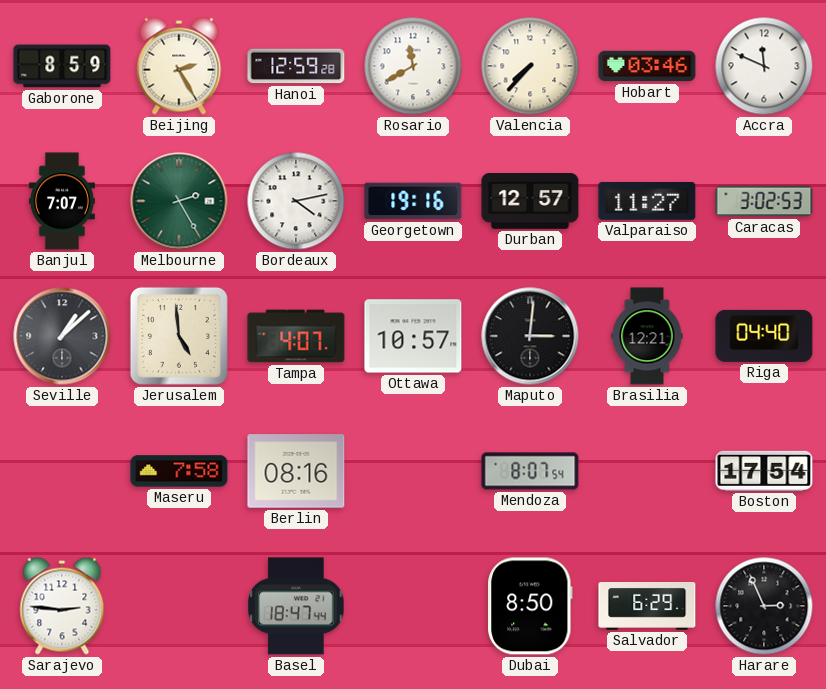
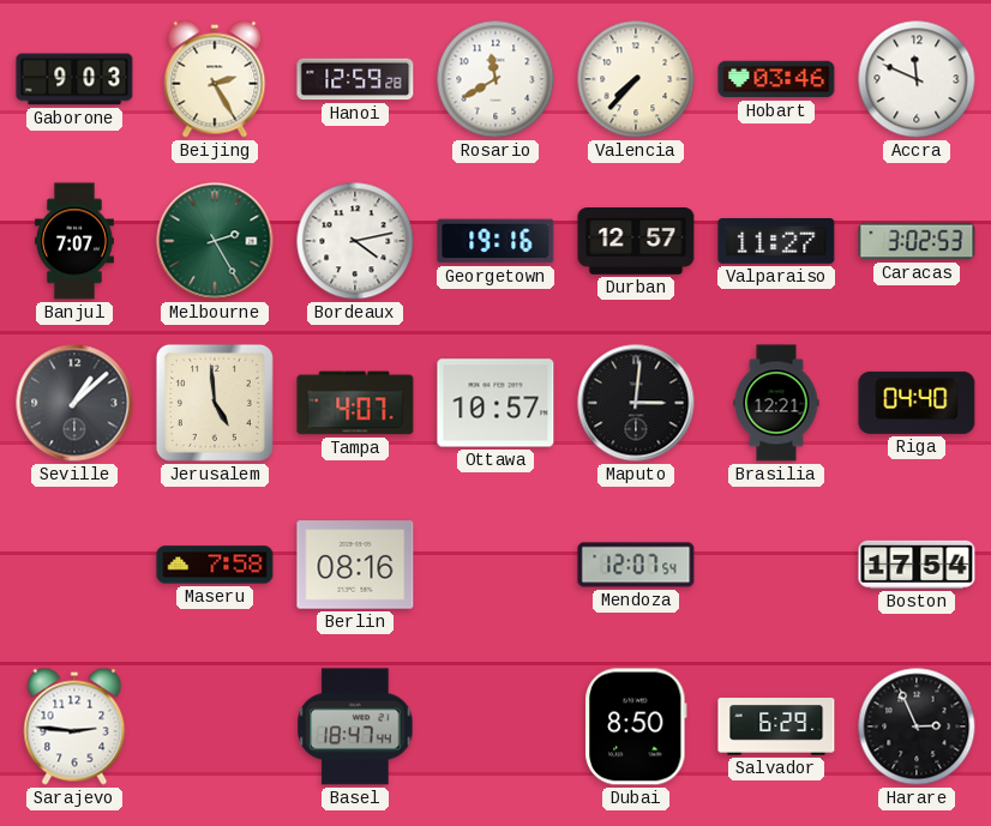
Gaborone: 8:59 -> 9:03 (74, 79)
Mendoza: 8:07 -> 12:07 (636, 565)
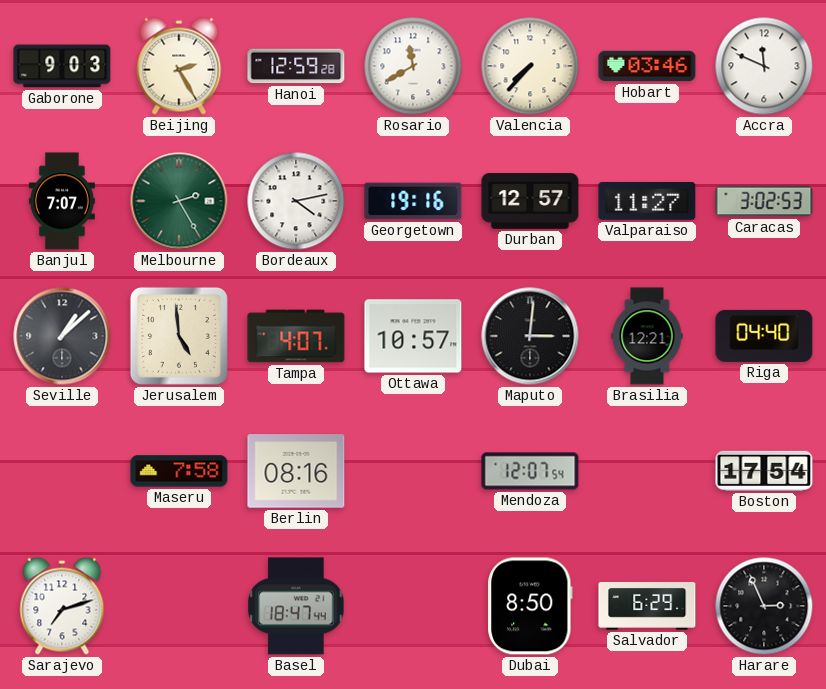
Sarajevo: 2:46 -> 7:12 (62, 606)
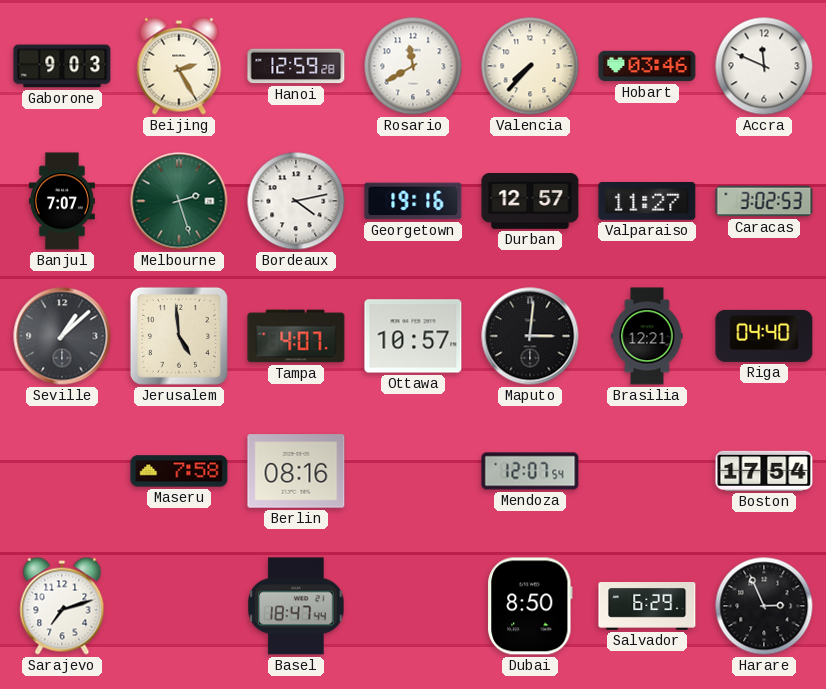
Melbourne: 2:25 -> 2:27 (179, 201)
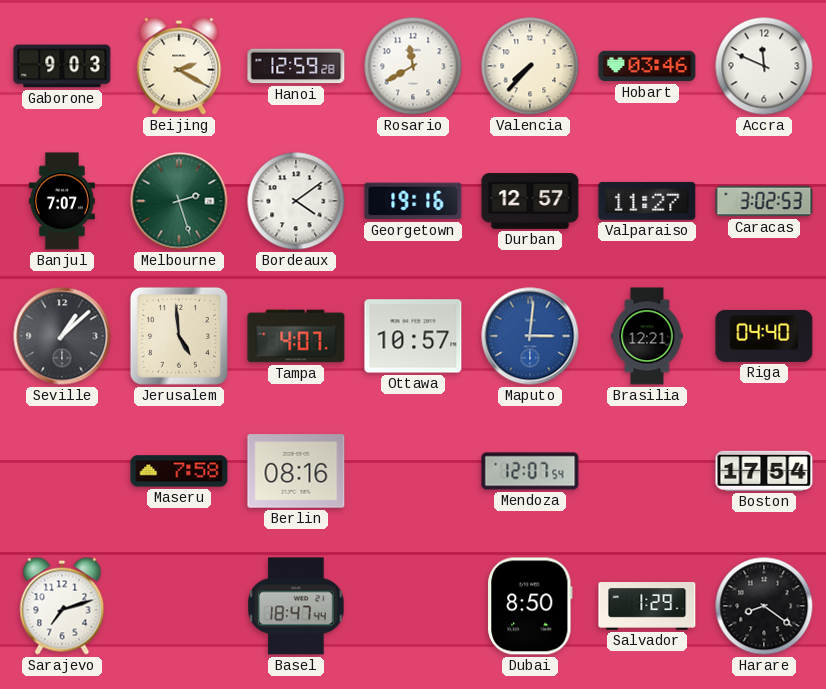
Beijing: 2:25 -> 2:20 (179, 66)
Bordeaux: 4:13 -> 4:09 (296, 201)
Maputo dial: black -> blue (530, 336)
Salvador: 6:29 -> 1:29 (647, 607)
Harare: 2:56 -> 8:21 (764, 606)
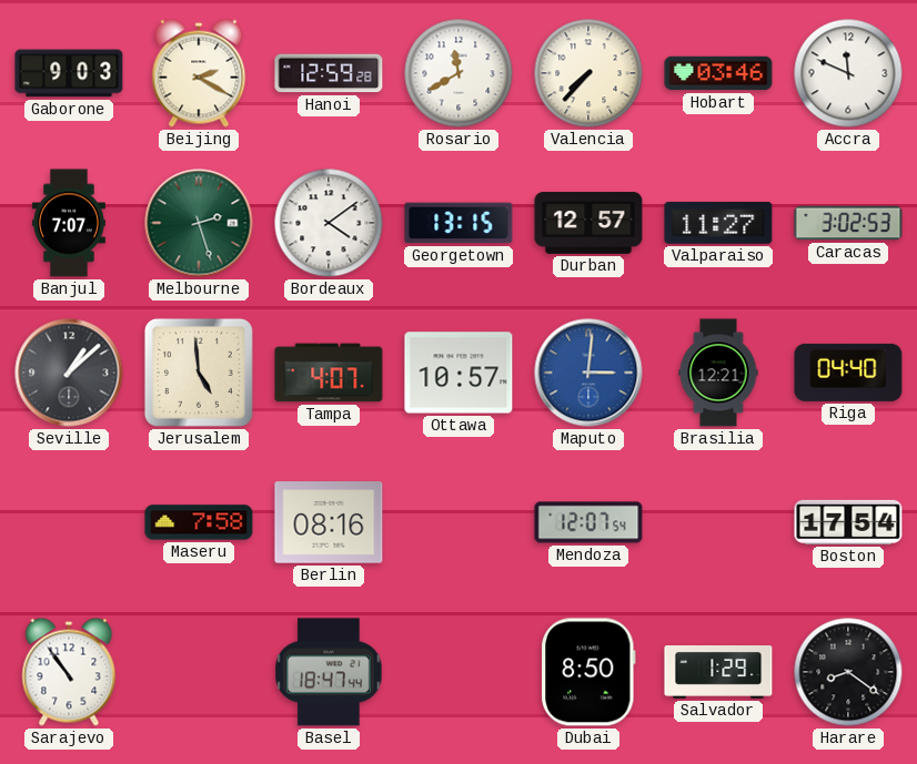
Georgetown: 19:16 -> 13:15 (458, 223)
Sarajevo: 7:12 -> 10:54 (69, 672)
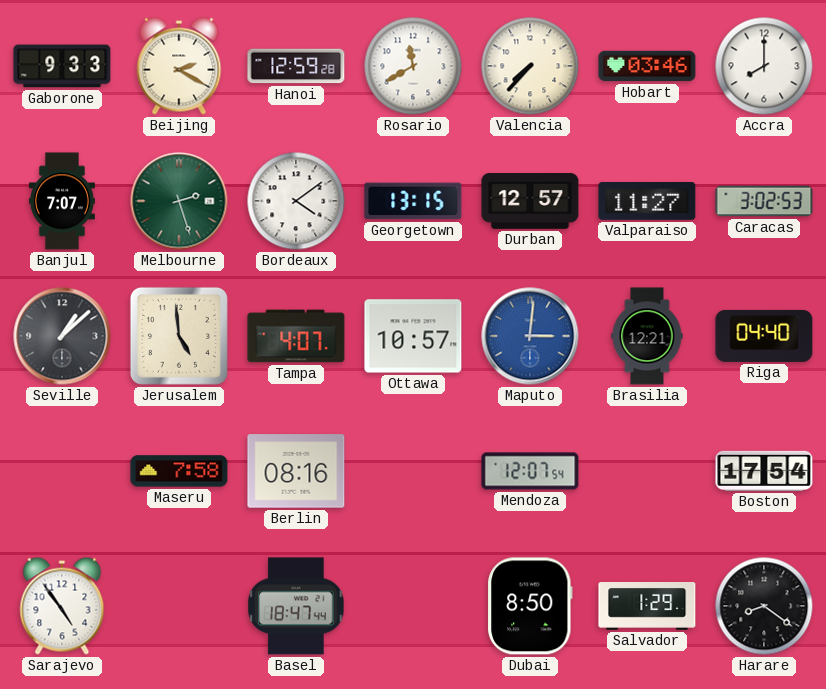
Gaborone: 9:03 -> 9:33 (62, 66)
Accra: 11:49 -> 8:00 (764, 66)
Sarajevo: 10:54 -> 4:54 (62, 606)
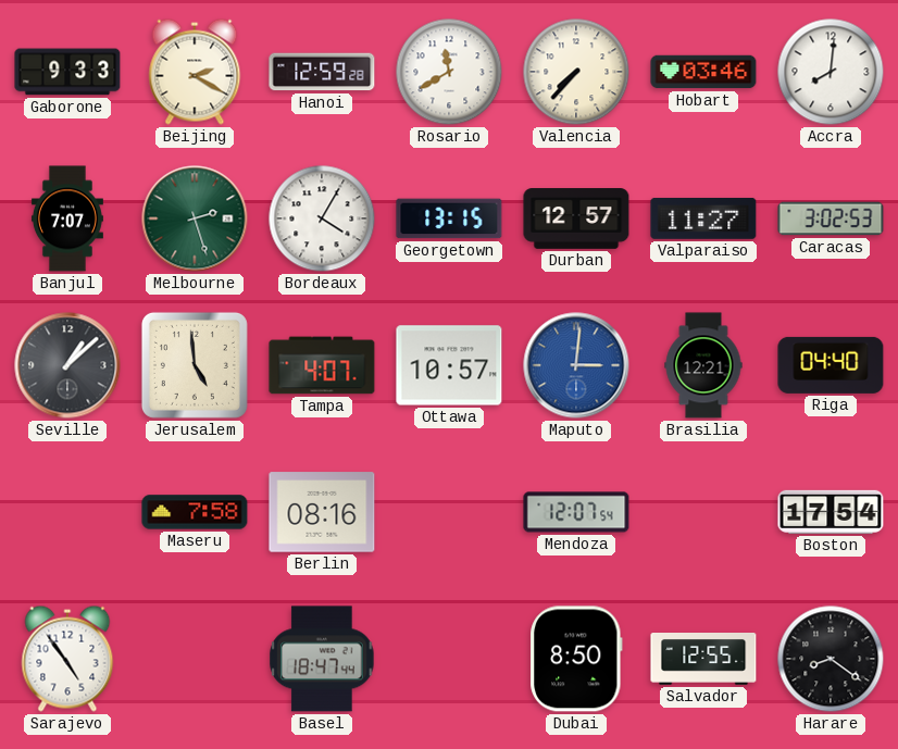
Accra: 8:00 -> 8:01 (831, 72)
Bordeaux: 4:09 -> 4:05 (322, 219)
Salvador: 1:29 -> 12:55 (703, 660)
